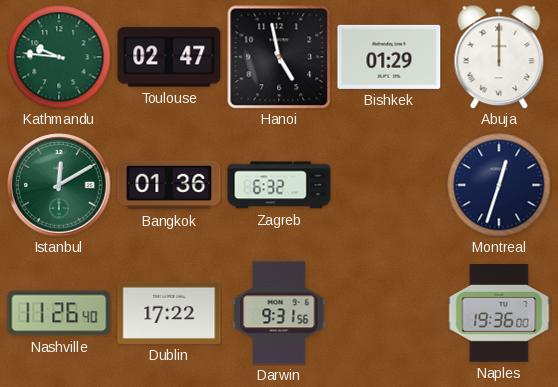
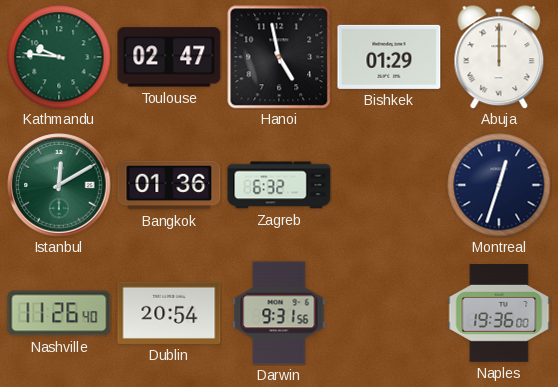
Dublin: 17:22 -> 20:54 (169, 313)
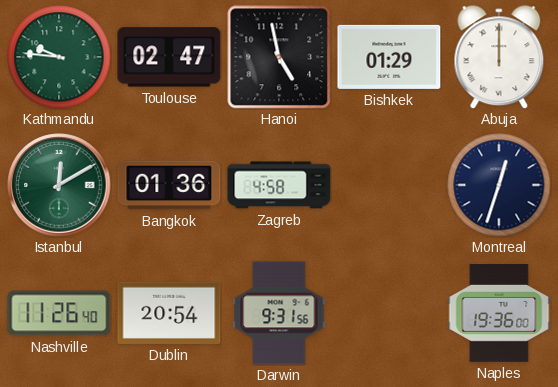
Zagreb: 6:32 -> 4:58 (279, 185)
